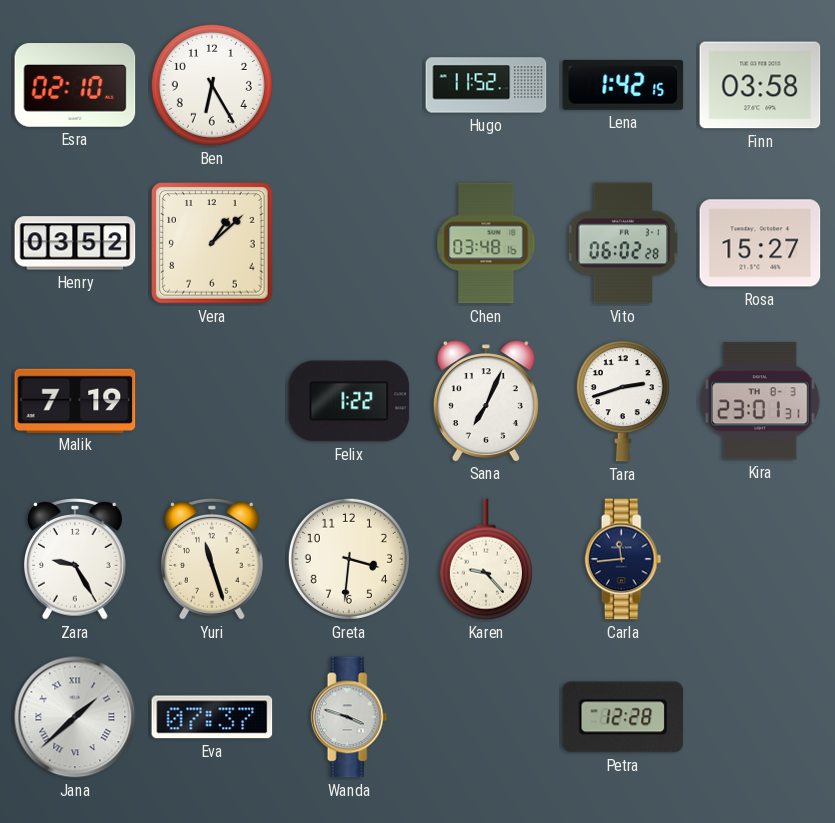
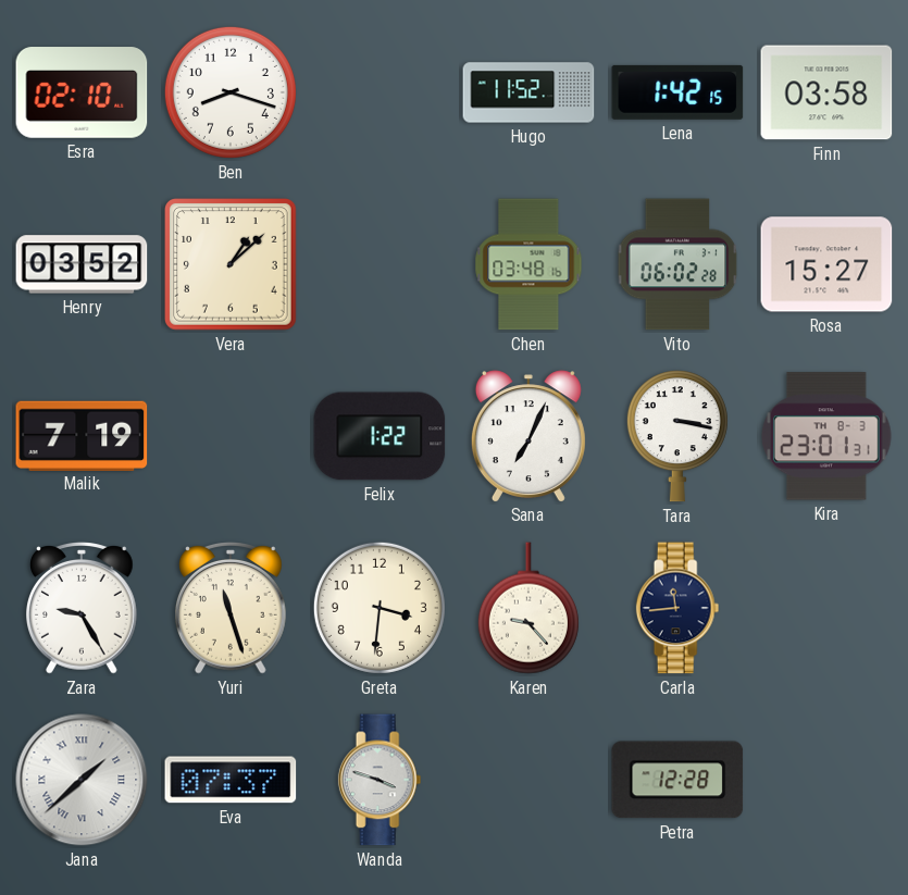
Ben: 6:25 -> 8:18 (231, 92)
Tara: 2:42 -> 3:17 (677, 436)
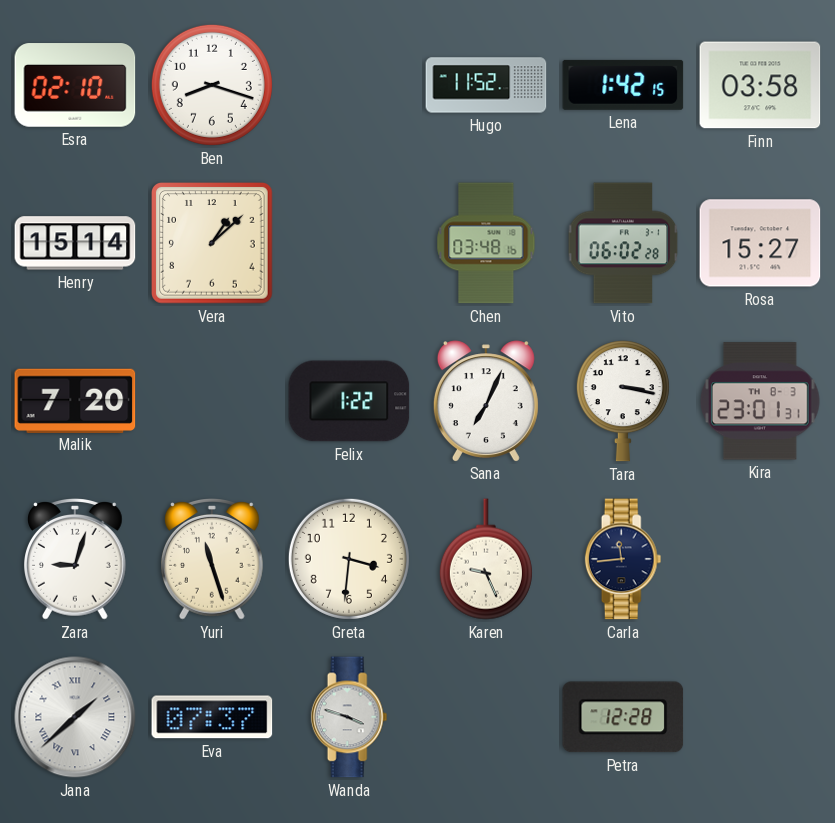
Henry: 03:52 -> 15:14 (75, 243)
Malik: 7:19 -> 7:20 (75, 400)
Zara: 9:25 -> 9:03 (76, 559)
Karen: 9:23 -> 9:26 (486, 559)
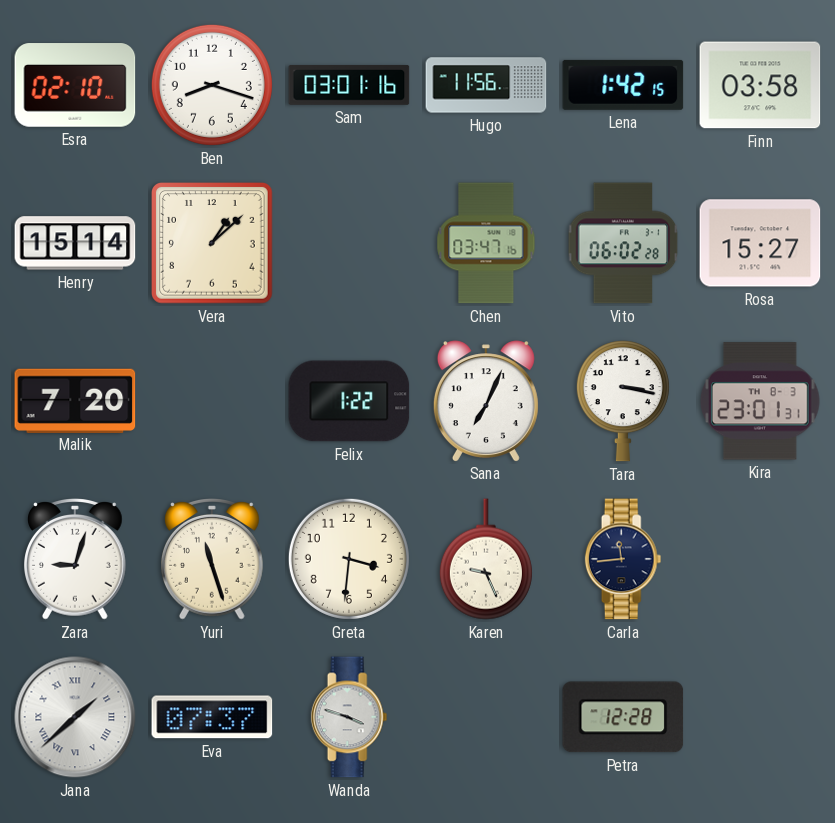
Sam: none -> 03:01 (349, 85)
Hugo: 11:52 -> 11:56 (486, 85)
Chen: 03:48 -> 03:47 (486, 243)
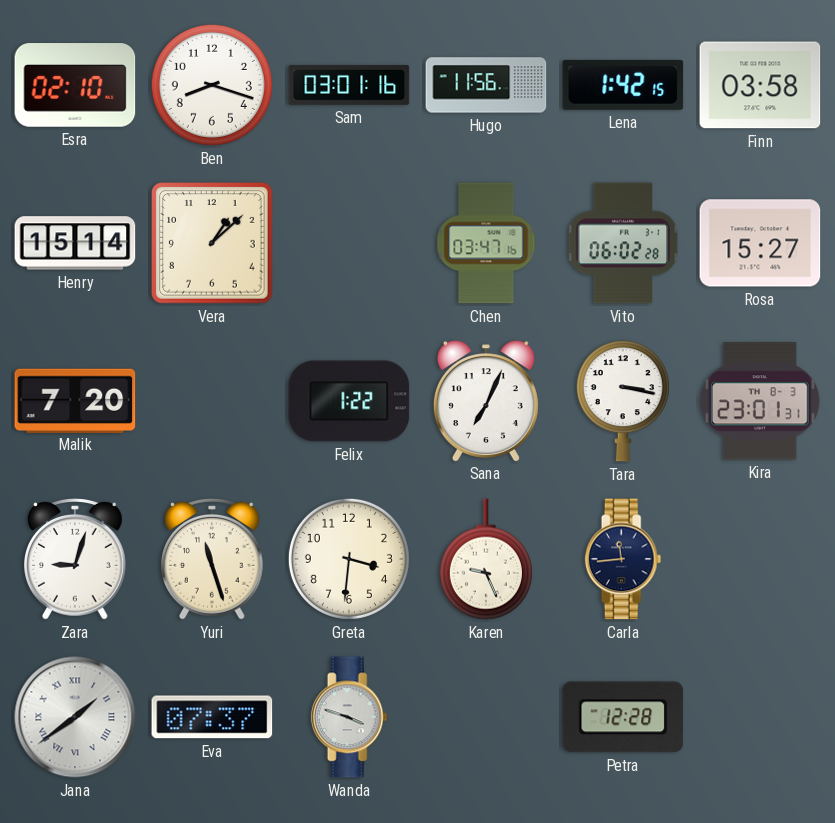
Jana: 1:38 -> 1:39 (75, 717)
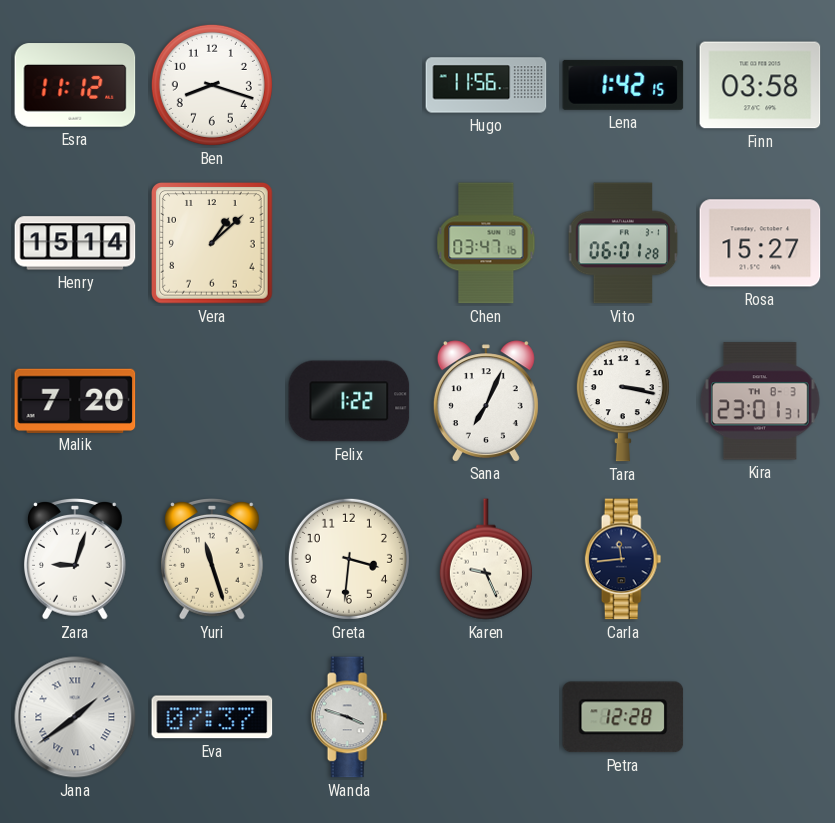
Esra: 02:10 -> 11:12 (75, 85)
Sam: 03:01 -> none (349, 85)
Vito: 06:02 -> 06:01 (623, 243)
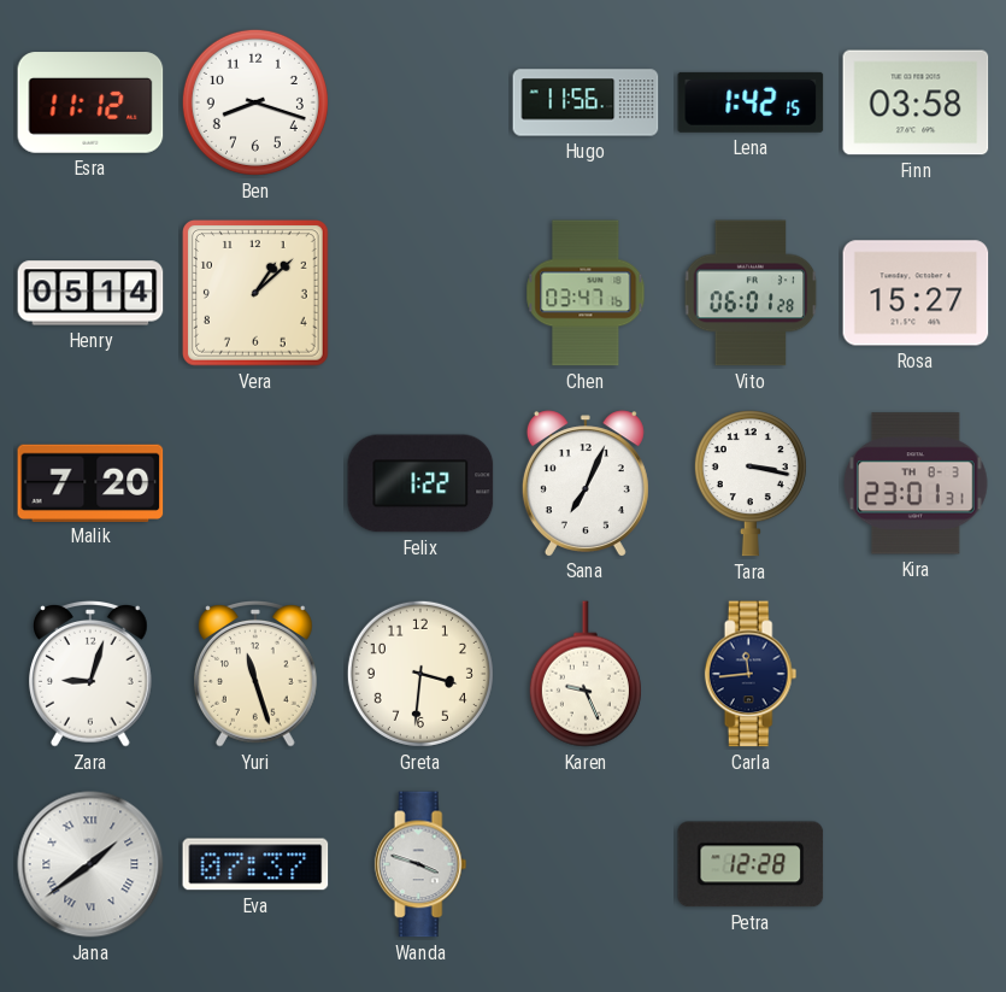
Henry: 15:14 -> 05:14 (90, 293)
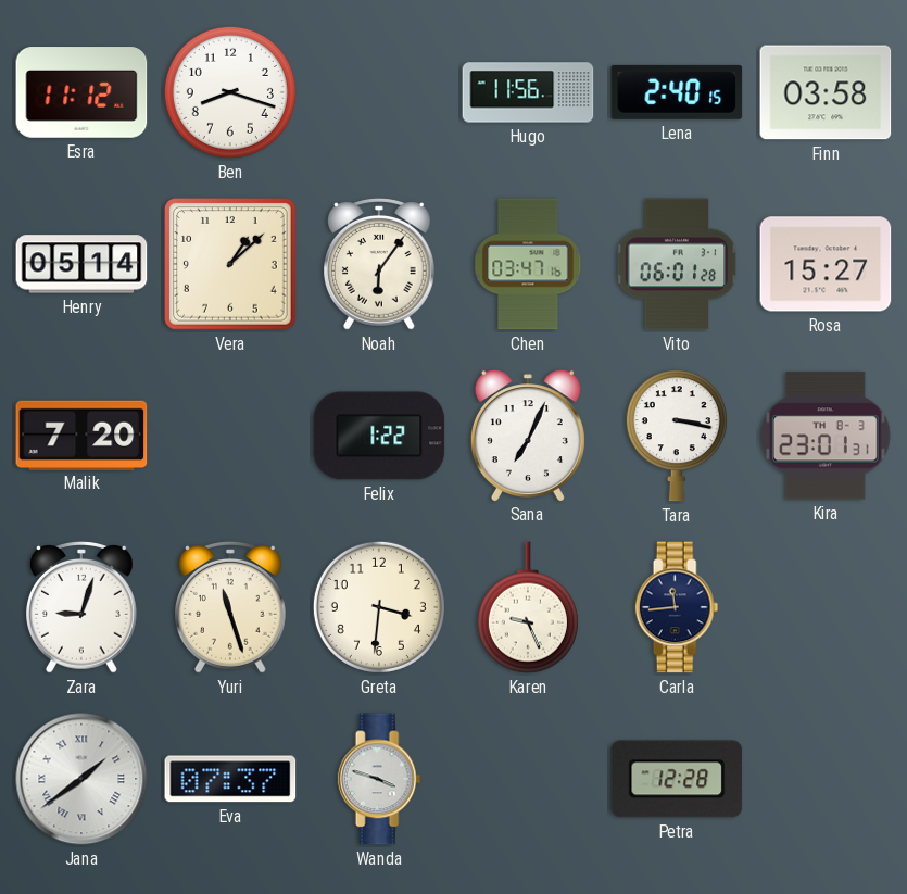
Lena: 1:42 -> 2:40 (677, 92)
Noah: none -> 6:06 (380, 264)
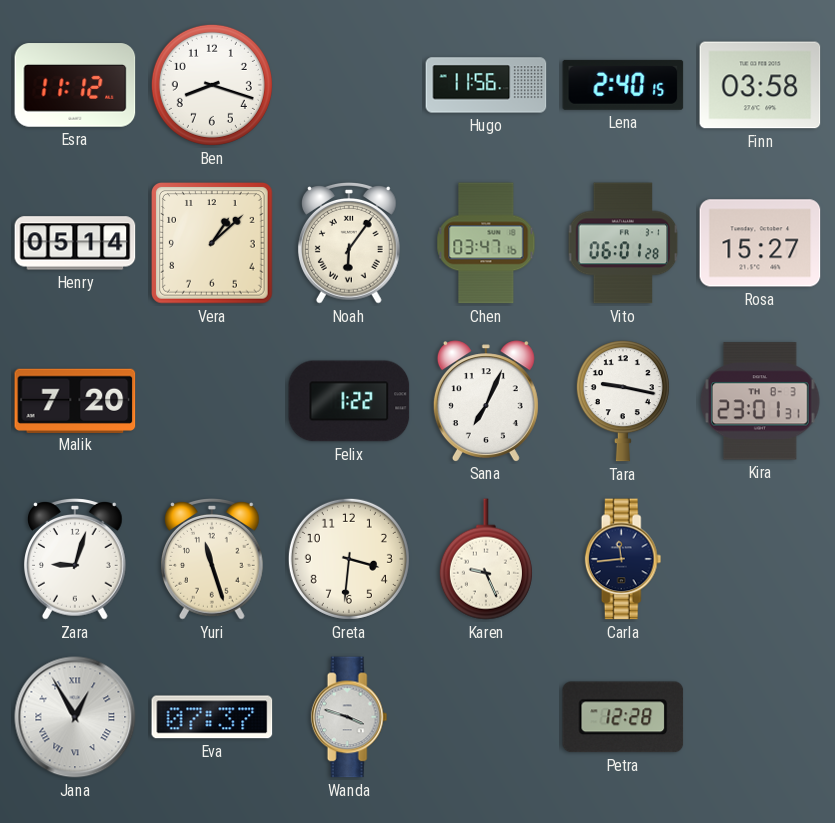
Tara: 3:17 -> 9:17 (623, 401)
Jana: 1:39 -> 12:55 (75, 717)
